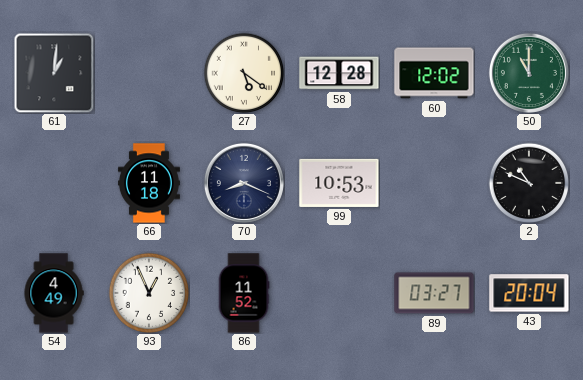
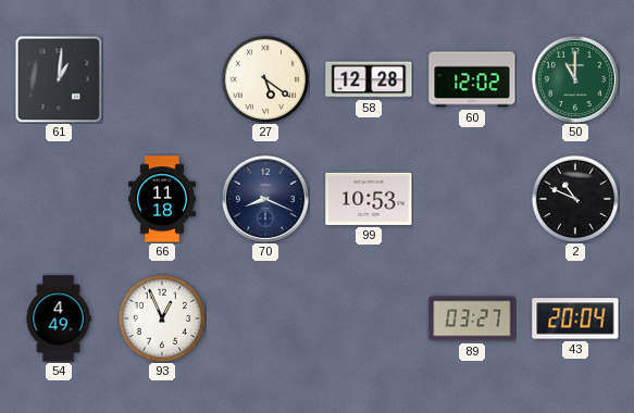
86: 11:52 -> none (244, 293)
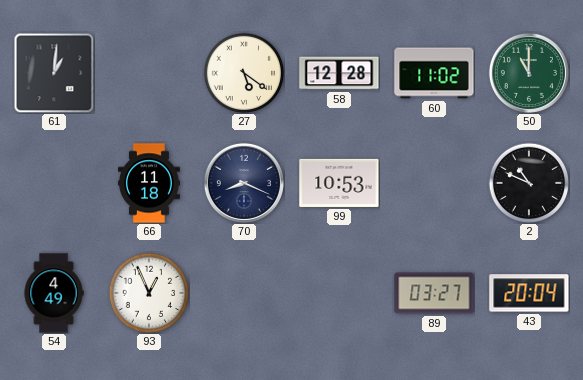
60: 12:02 -> 11:02 (434, 73)
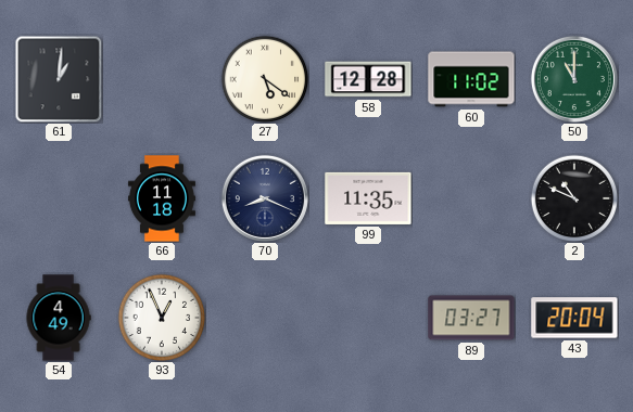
99: 10:53 -> 11:35 (368, 198)
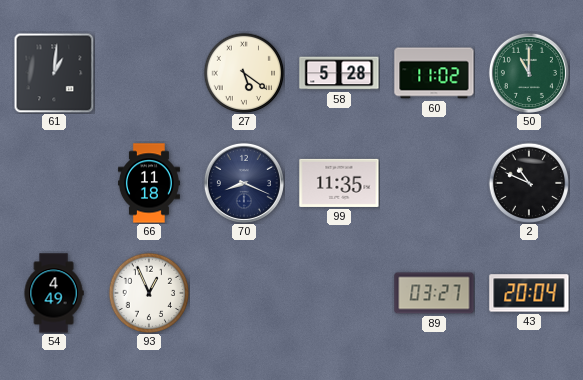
58: 12:28 -> 5:28 (339, 73)
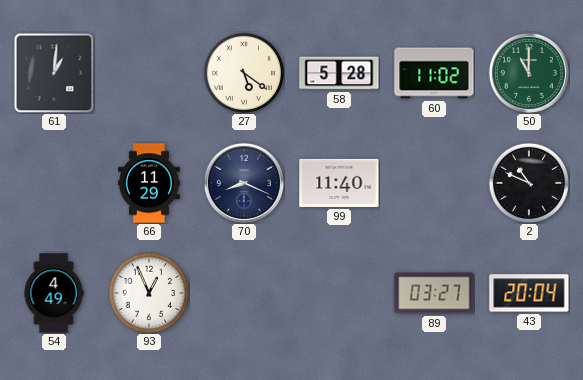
66: 11:18 -> 11:29 (149, 183)
99: 11:35 -> 11:40 (339, 183)
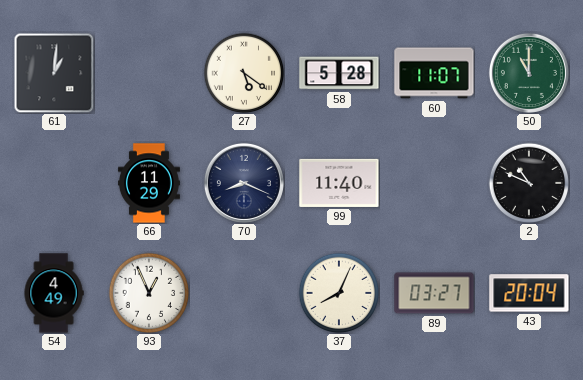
60: 11:02 -> 11:07 (434, 73)
37: none -> 8:04 (339, 293)
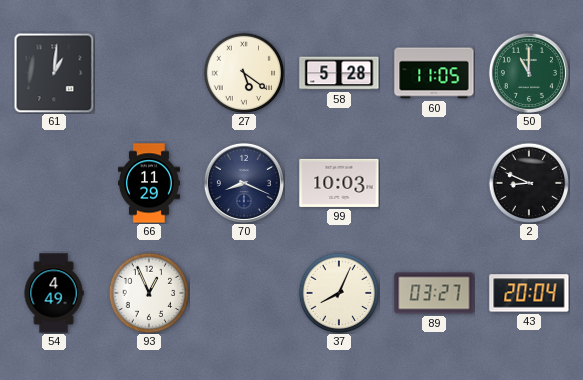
60: 11:07 -> 11:05 (434, 73)
99: 11:40 -> 10:03 (339, 183)
2: 10:49 -> 8:49 (529, 183)
